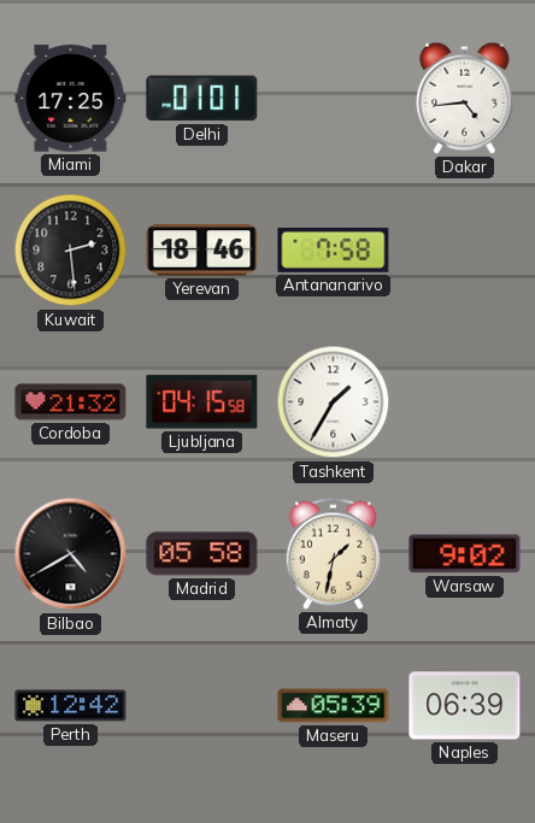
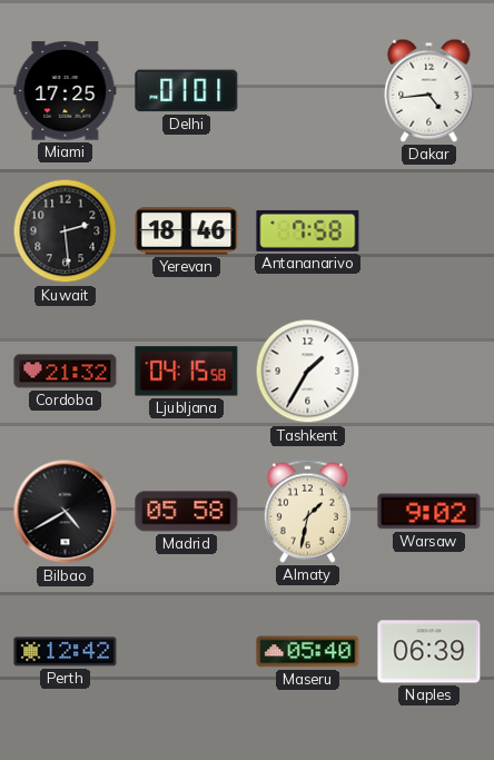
Maseru: 05:39 -> 05:40 (308, 652)
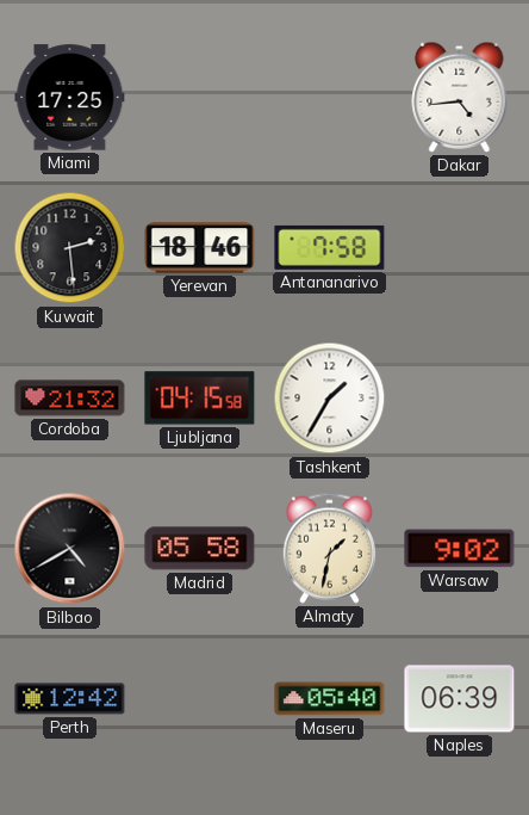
Delhi: 01:01 -> none (187, 91)
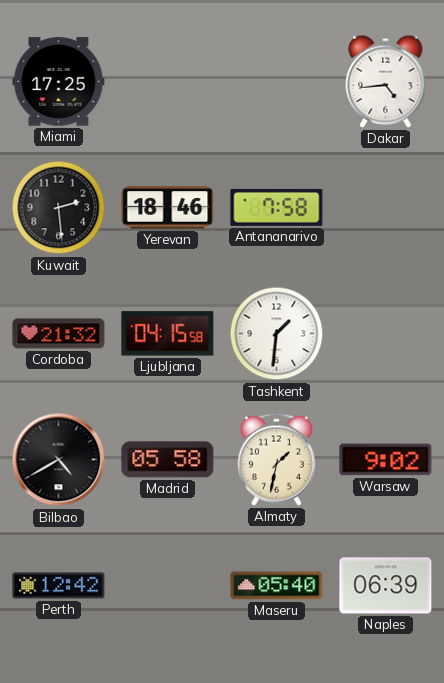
Tashkent: 1:35 -> 1:31 (277, 334)
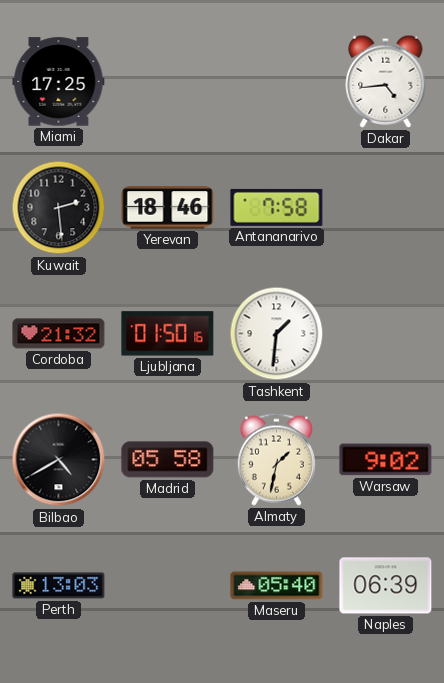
Ljubljana: 04:15 -> 01:50 (168, 334)
Perth: 12:42 -> 13:03 (59, 586)
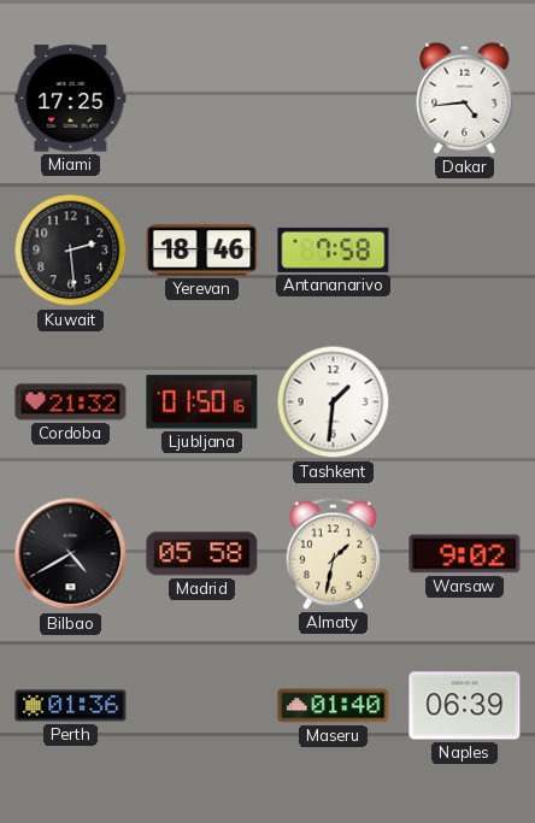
Perth: 13:03 -> 01:36 (71, 706)
Maseru: 05:40 -> 01:40 (334, 706)
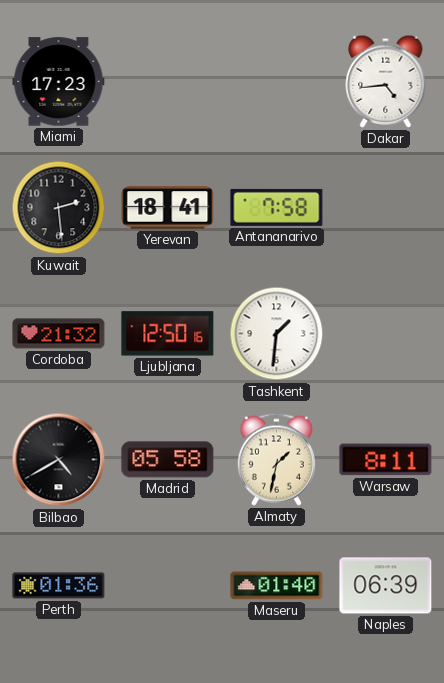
Miami: 17:25 -> 17:23 (59, 82)
Yerevan: 18:46 -> 18:41 (168, 208)
Ljubljana: 01:50 -> 12:50 (168, 334)
Warsaw: 9:02 -> 8:11 (386, 460)
